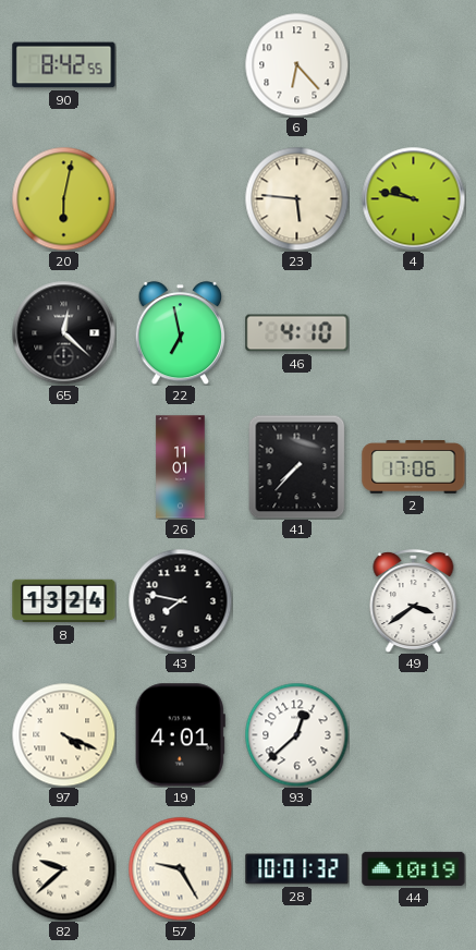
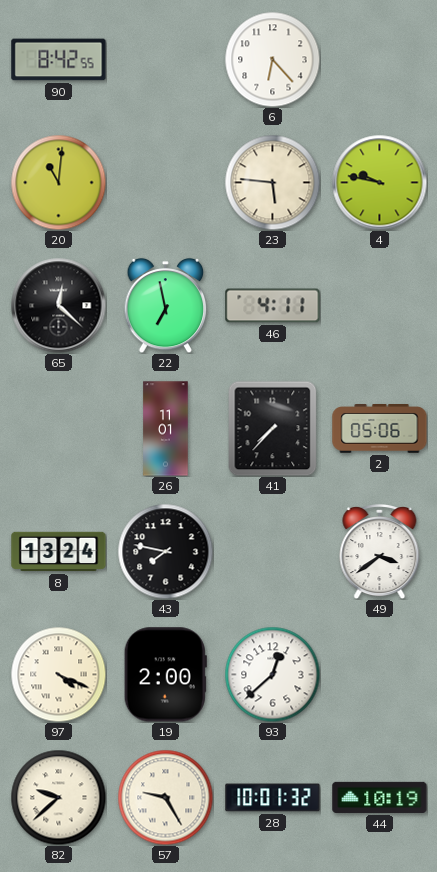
20: 6:02 -> 11:01 (58, 182)
46: 4:10 -> 4:11 (273, 306)
2: 17:06 -> 05:06 (380, 429)
19: 4:01 -> 2:00 (165, 675)
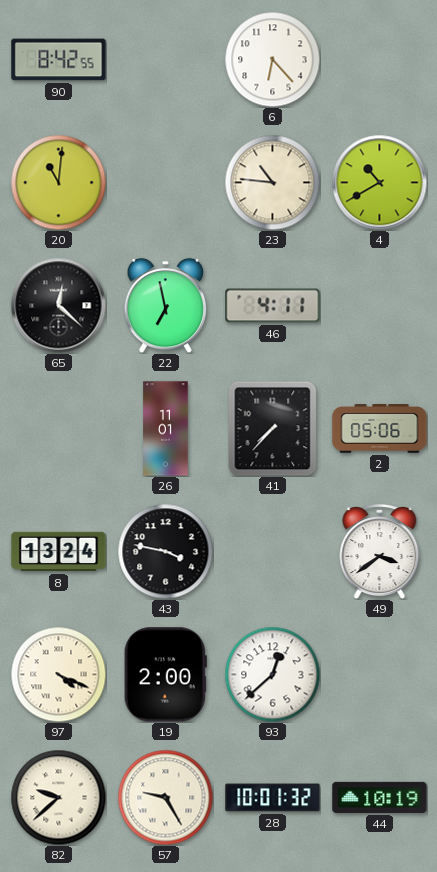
23: 5:46 -> 10:46 (272, 182)
4: 9:47 -> 10:40 (379, 182)
43: 7:47 -> 3:47 (165, 551)
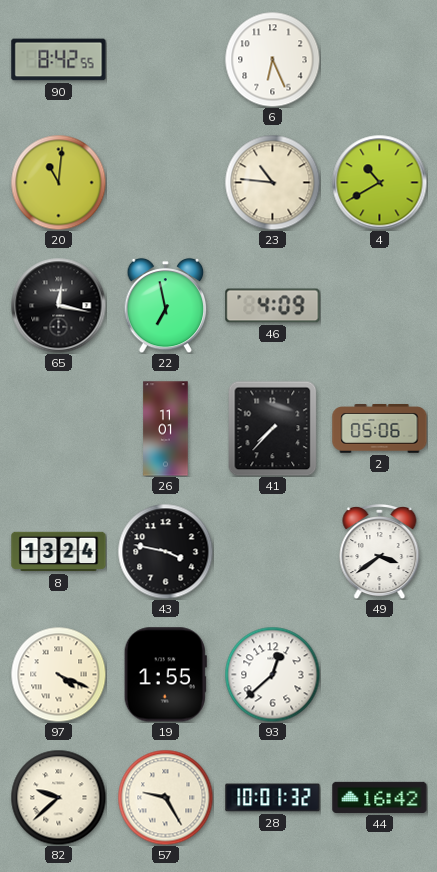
6: 6:23 -> 6:26 (272, 59)
65: 12:22 -> 12:17 (58, 305)
46: 4:11 -> 4:09 (273, 306)
19: 2:00 -> 1:55 (165, 675)
44: 10:19 -> 16:42 (380, 797)
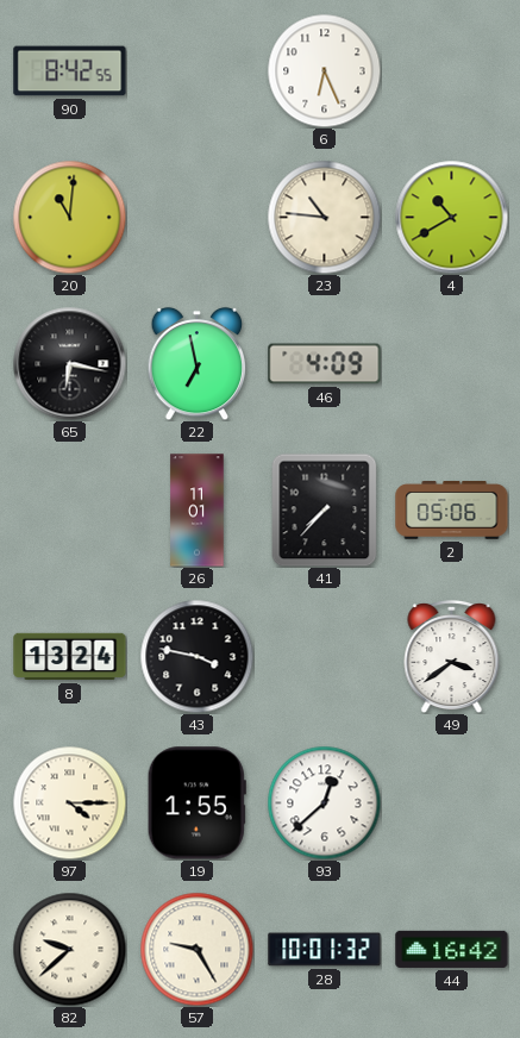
65: 12:17 -> 6:17 (69, 363)
97: 4:19 -> 4:15 (69, 802)
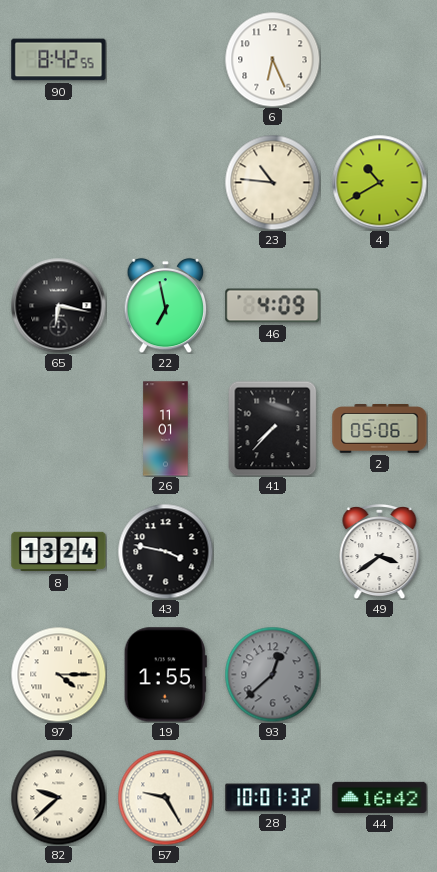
20: 11:01 -> none (69, 217)
93 dial: white -> grey (272, 674)
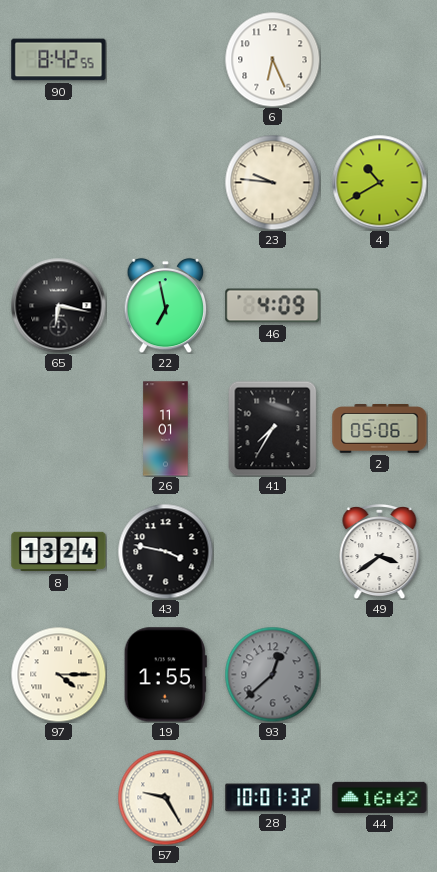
23: 10:46 -> 9:46 (272, 182)
41: 7:37 -> 7:35 (273, 428)
82: 9:38 -> none (58, 797)
